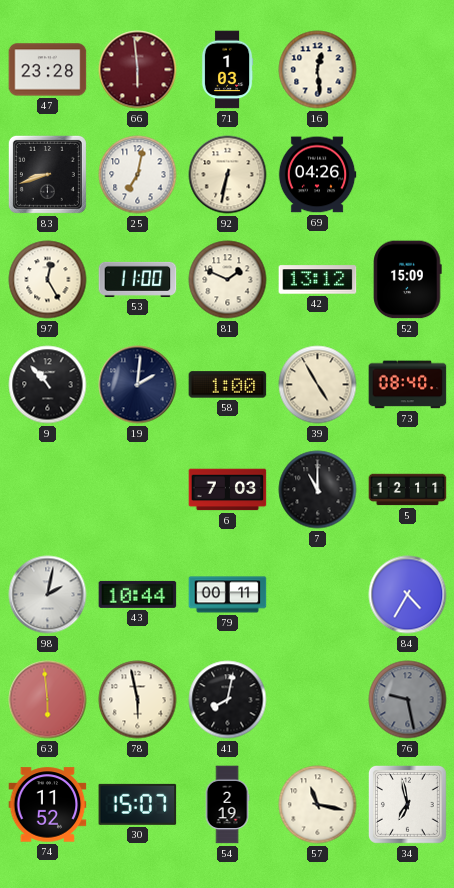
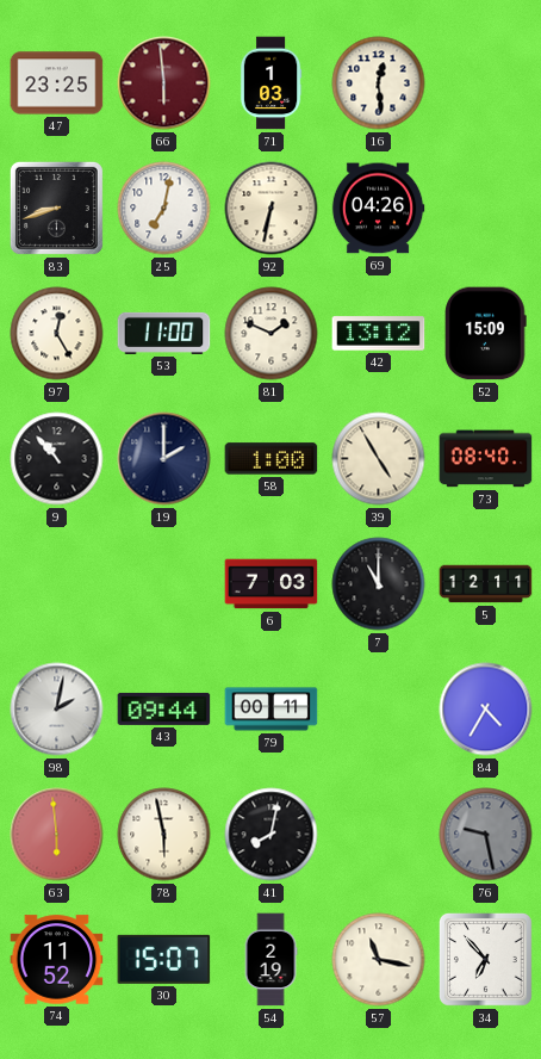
47: 23:28 -> 23:25 (57, 83)
19: 2:01 -> 2:00 (164, 459)
43: 10:44 -> 09:44 (164, 708)
34: 6:58 -> 6:53 (486, 960)
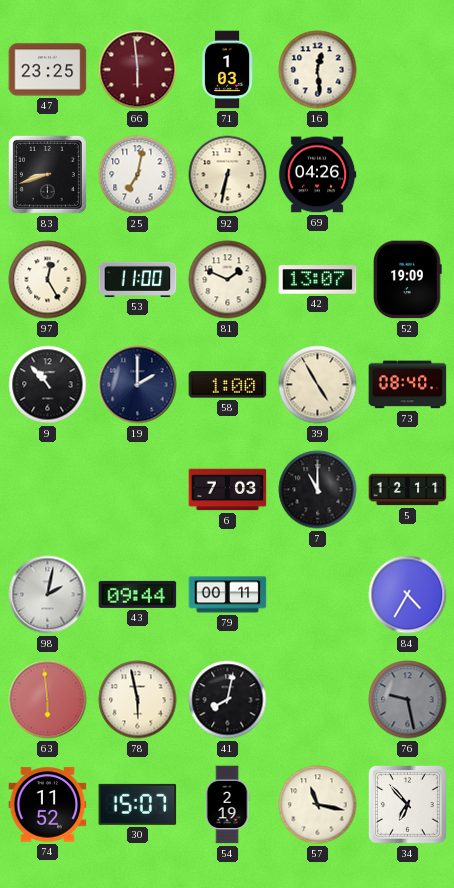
42: 13:12 -> 13:07 (318, 280)
52: 15:09 -> 19:09 (408, 280)
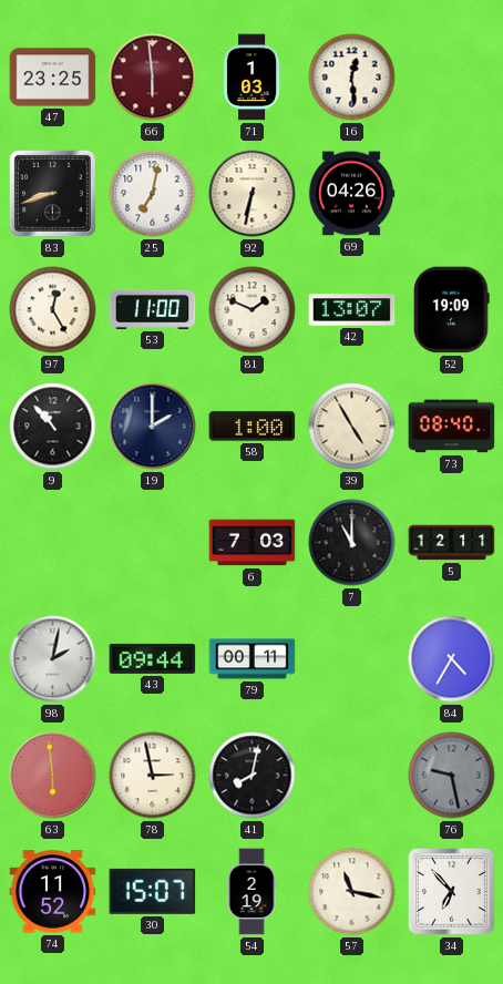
78: 5:58 -> 2:58 (153, 776)
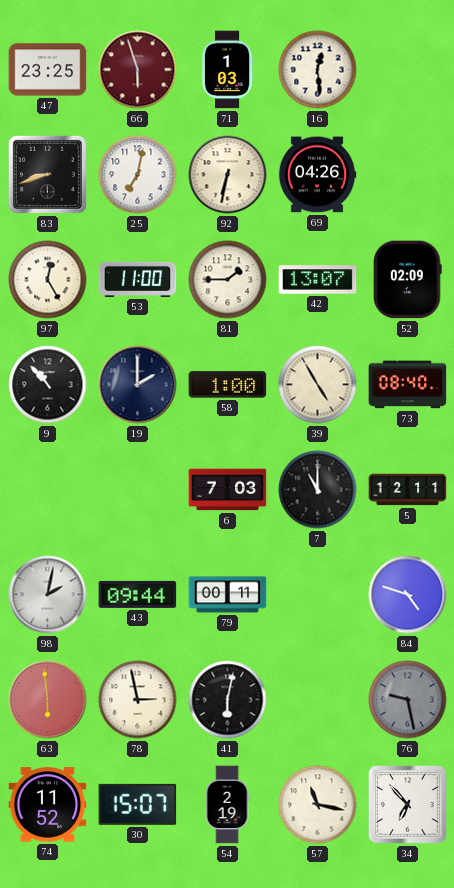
66: 5:59 -> 5:57 (138, 70)
81: 1:49 -> 1:45 (228, 280)
52: 19:09 -> 02:09 (408, 280)
84: 4:35 -> 4:48 (408, 595)
41: 8:02 -> 6:02 (228, 700)
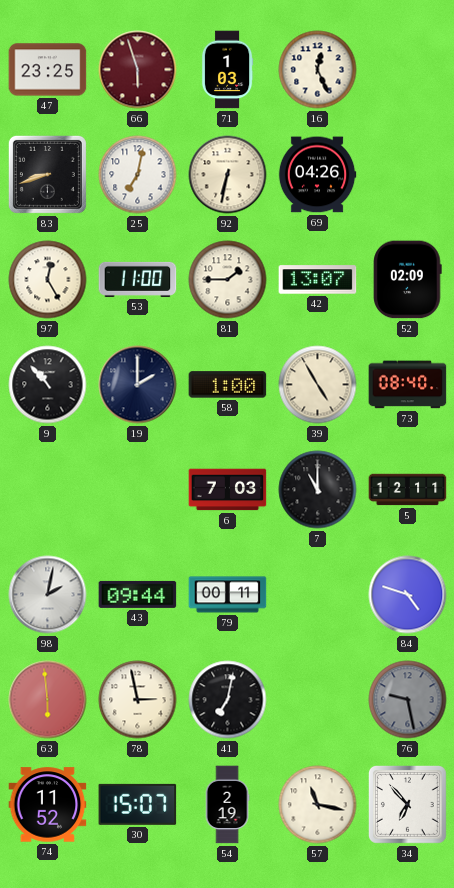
16: 12:29 -> 12:26 (318, 70)
41: 6:02 -> 7:02 (228, 700)
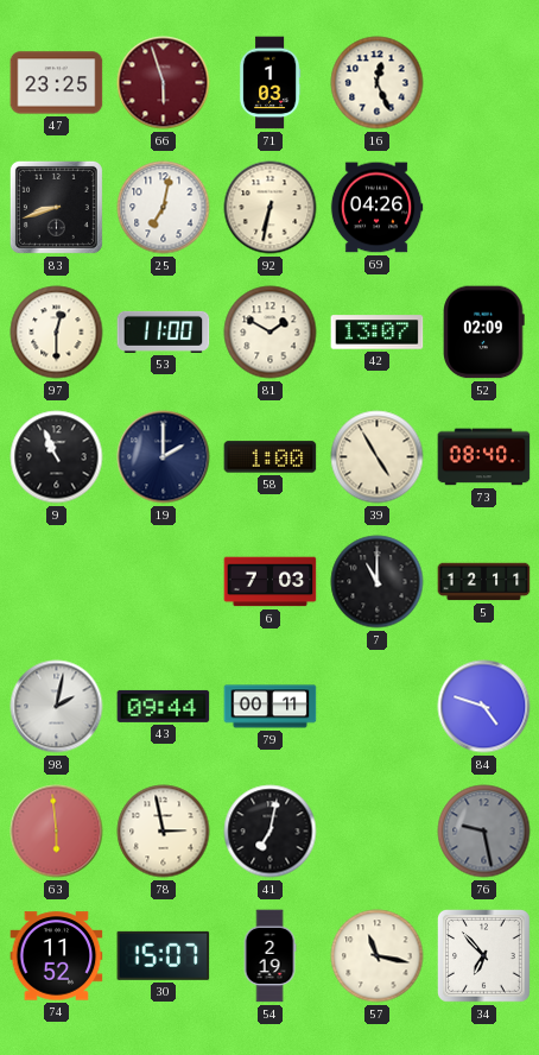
97: 12:25 -> 12:30 (57, 333)
81: 1:45 -> 1:50 (271, 333)
9: 10:53 -> 10:56 (57, 457)
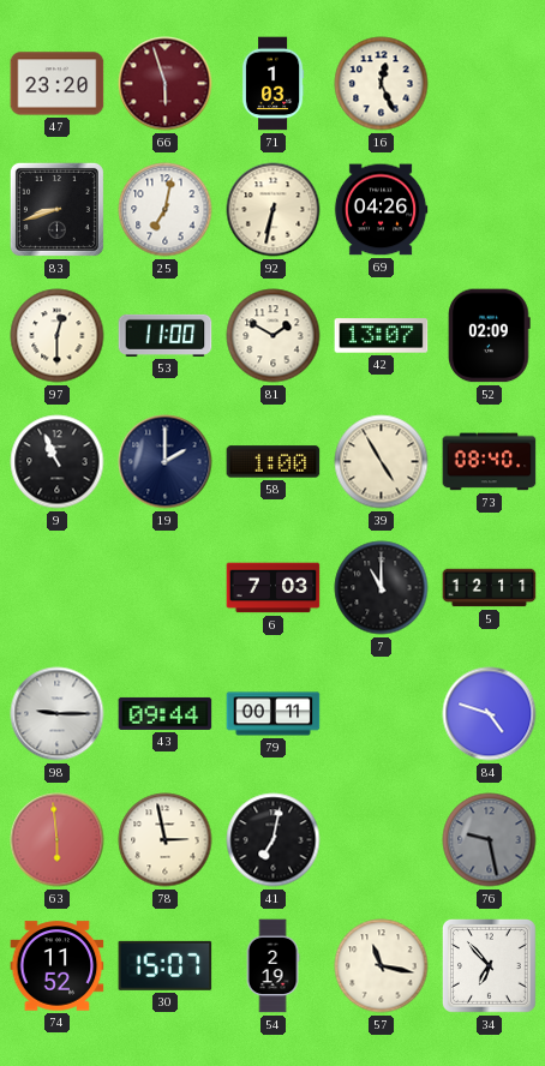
47: 23:25 -> 23:20 (58, 84)
98: 2:02 -> 9:15 (58, 714)
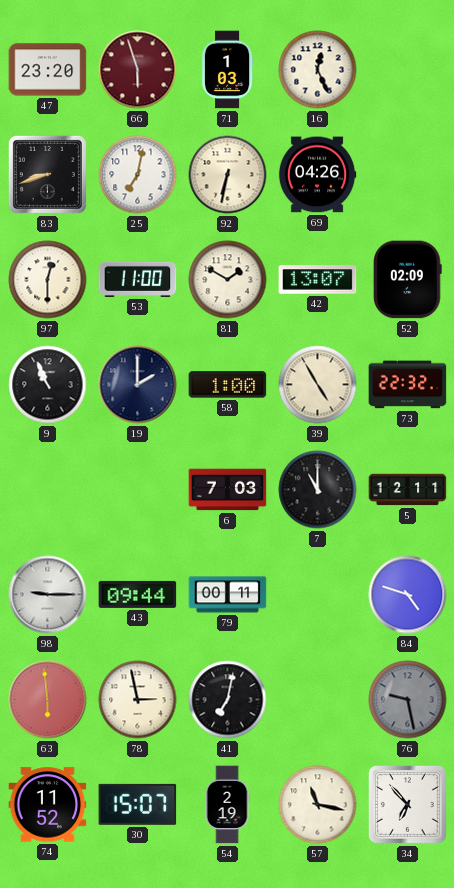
73: 08:40 -> 22:32 (408, 385)
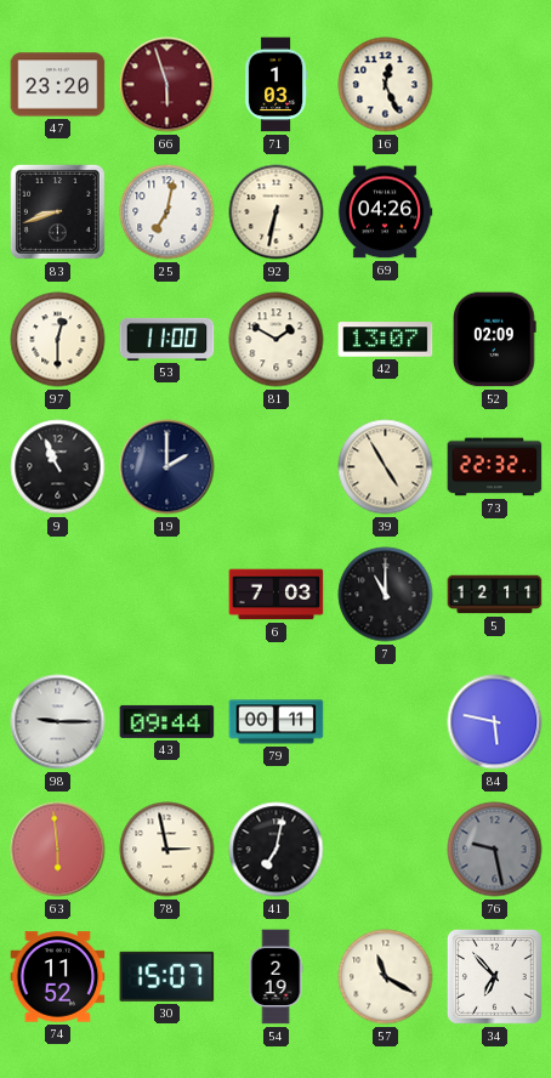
58: 1:00 -> none (228, 385)
84: 4:48 -> 5:47 (495, 722)
57: 11:17 -> 11:20 (386, 977)
